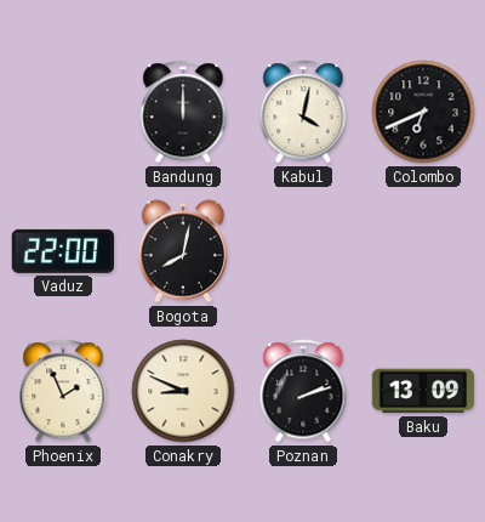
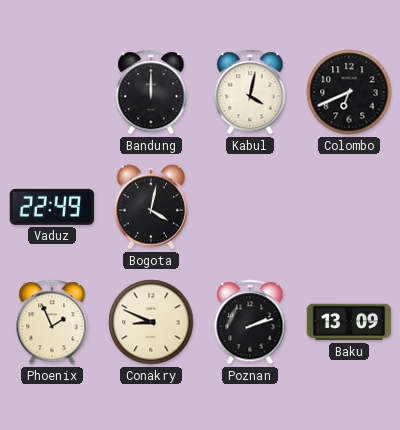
Vaduz: 22:00 -> 22:49 (51, 207)
Bogota: 8:02 -> 4:02 (150, 207)
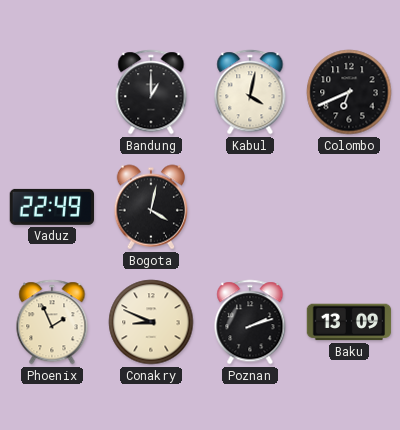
Bandung: 12:00 -> 1:00 (151, 92)
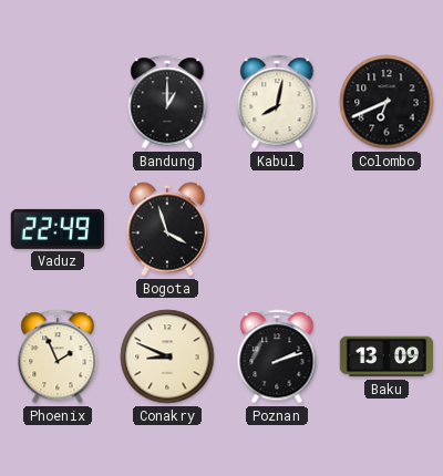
Kabul: 4:02 -> 8:02 (277, 102)
Bogota: 4:02 -> 3:57 (166, 229)
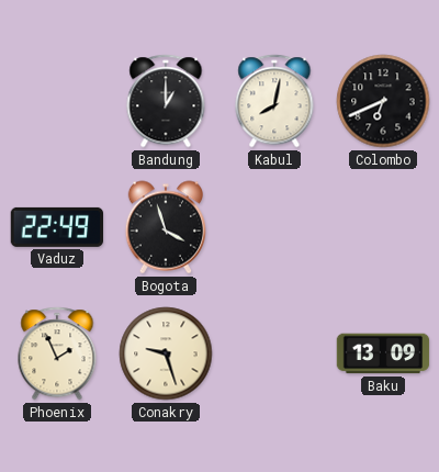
Conakry: 8:49 -> 9:27 (166, 353)
Poznan: 2:12 -> none (277, 356)
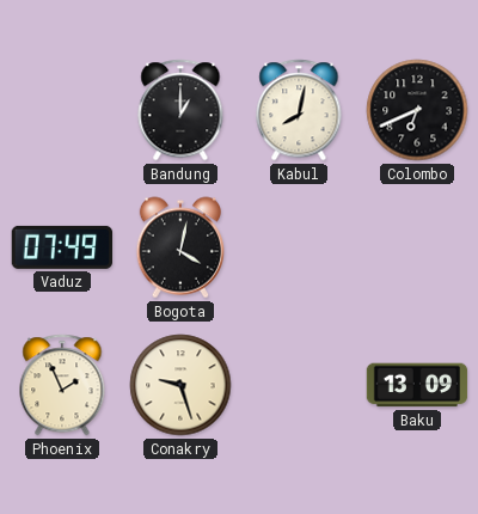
Vaduz: 22:49 -> 07:49 (61, 247)
Bogota: 3:57 -> 4:02 (179, 247)
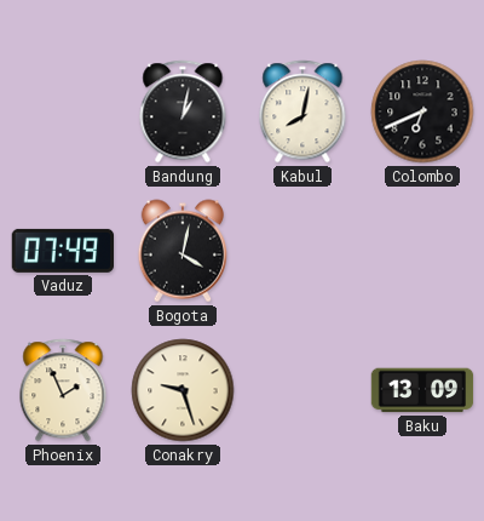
Bandung: 1:00 -> 1:02 (183, 111)
